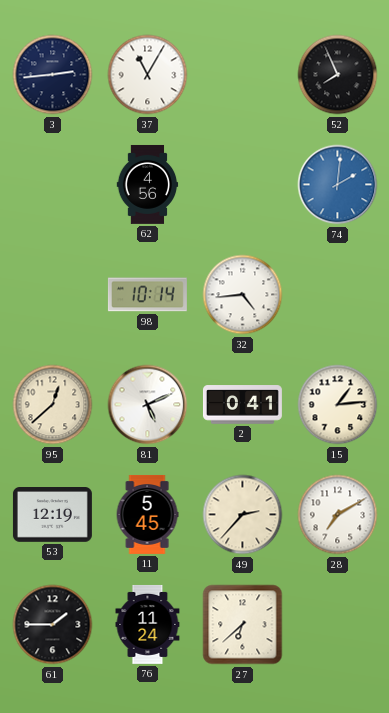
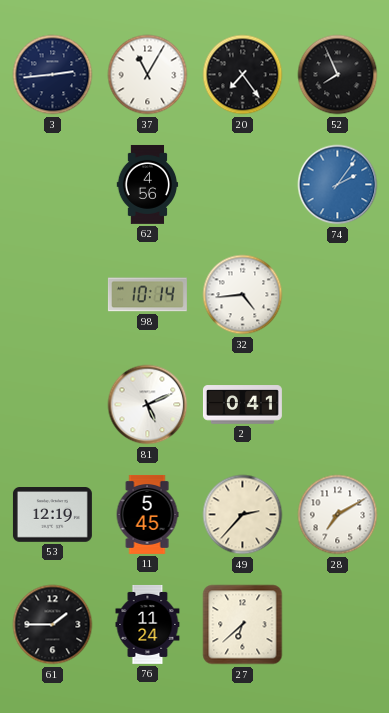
20: none -> 7:24 (243, 75)
74: 2:01 -> 2:06 (338, 185)
95: 12:38 -> none (53, 405)
15: 1:14 -> none (338, 405)
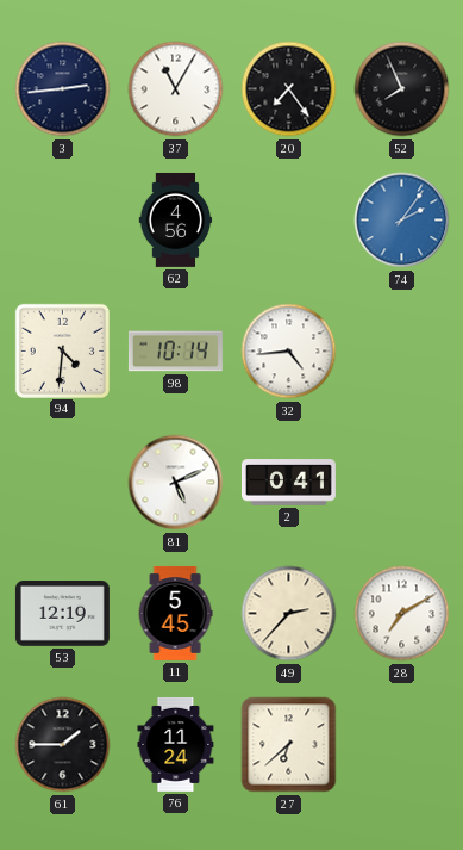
94: none -> 4:31 (62, 350)
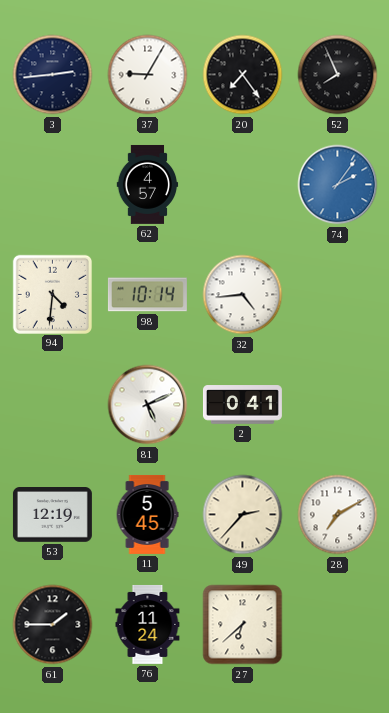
37: 11:05 -> 9:05 (148, 75)
62: 4:56 -> 4:57 (148, 184)
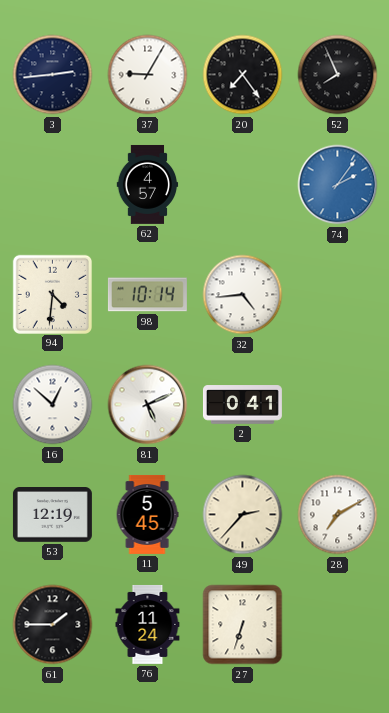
16: none -> 12:52 (53, 405)
27: 6:38 -> 6:33 (243, 625)
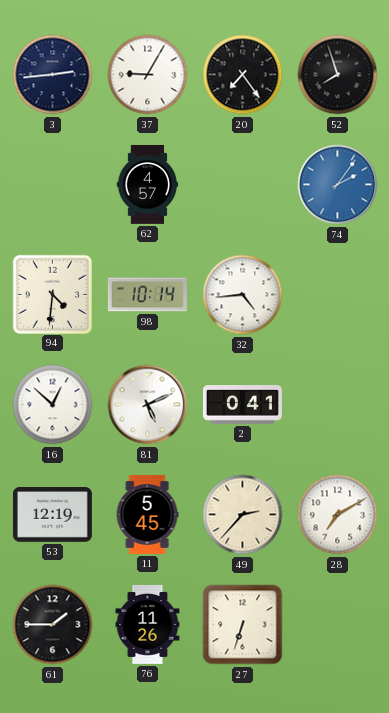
52: 7:56 -> 7:57 (338, 75)
76: 11:24 -> 11:26 (148, 624)
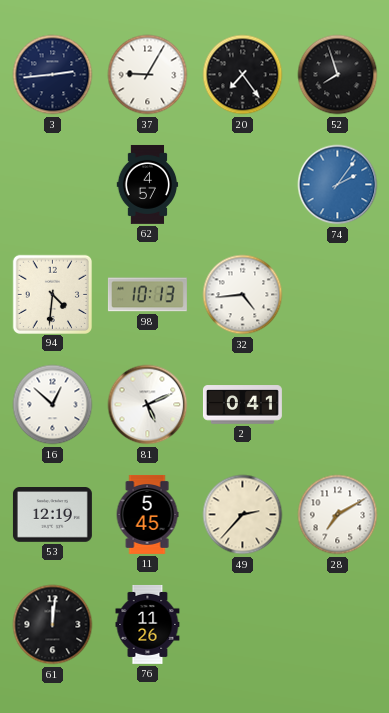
98: 10:14 -> 10:13 (147, 295)
61: 1:45 -> 12:01 (53, 625)
27: 6:33 -> none (243, 625)
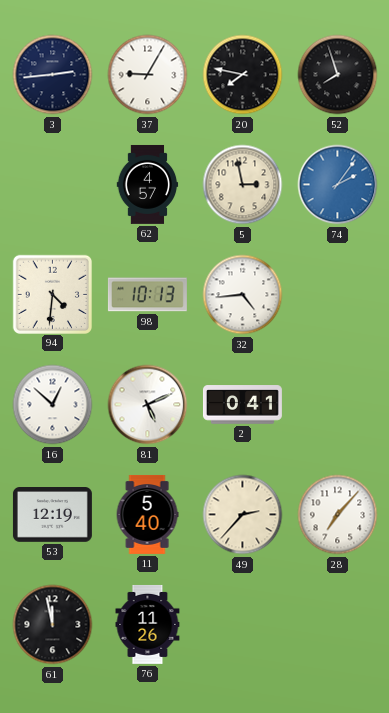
20: 7:24 -> 7:47 (243, 75)
5: none -> 2:58 (243, 185)
11: 5:45 -> 5:40 (147, 514)
28: 7:10 -> 7:07 (338, 515)
61: 12:01 -> 11:58 (53, 625)
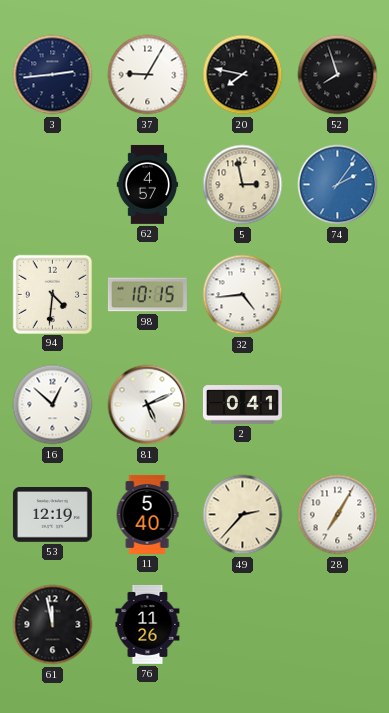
98: 10:13 -> 10:15 (147, 295)
28: 7:07 -> 7:05 (338, 515)
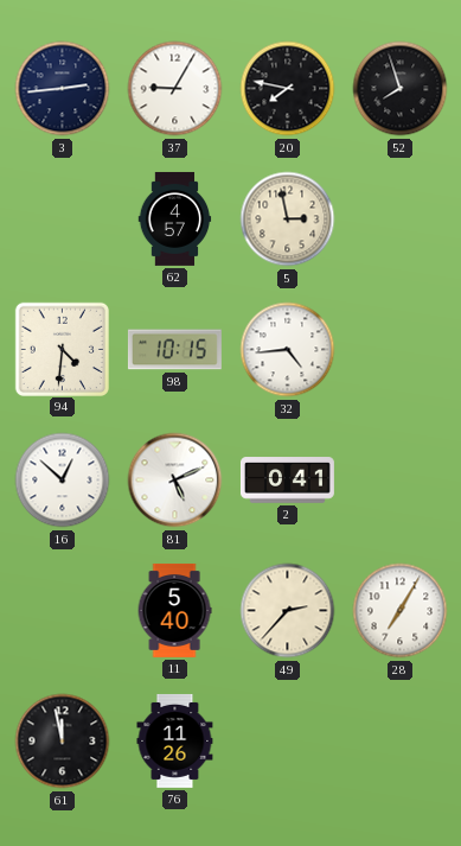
74: 2:06 -> none (338, 185)
53: 12:19 -> none (52, 515)
